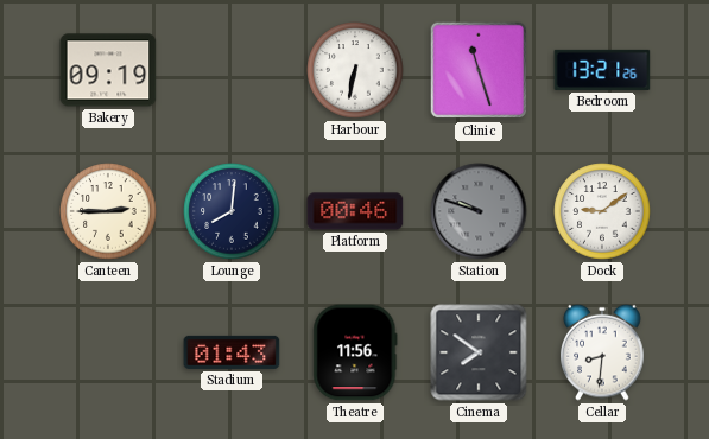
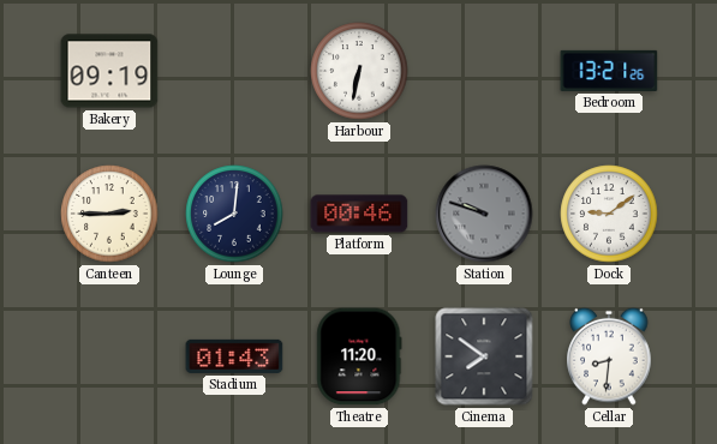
Clinic: 11:27 -> none (479, 70)
Theatre: 11:56 -> 11:20 (359, 356)
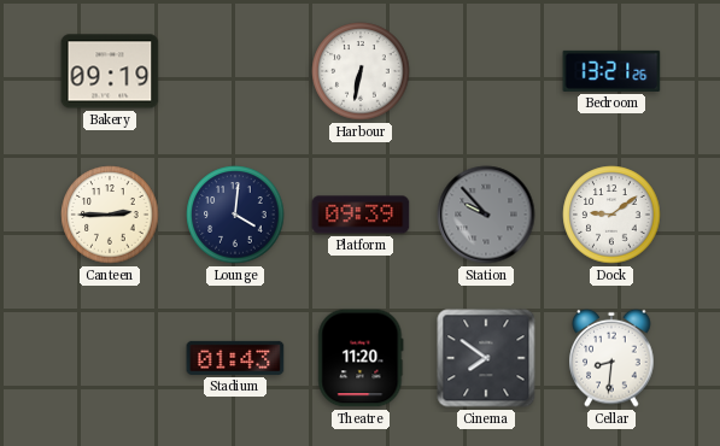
Lounge: 8:01 -> 4:01 (235, 215)
Platform: 00:46 -> 09:39 (361, 215)
Station: 9:48 -> 9:53 (486, 215)
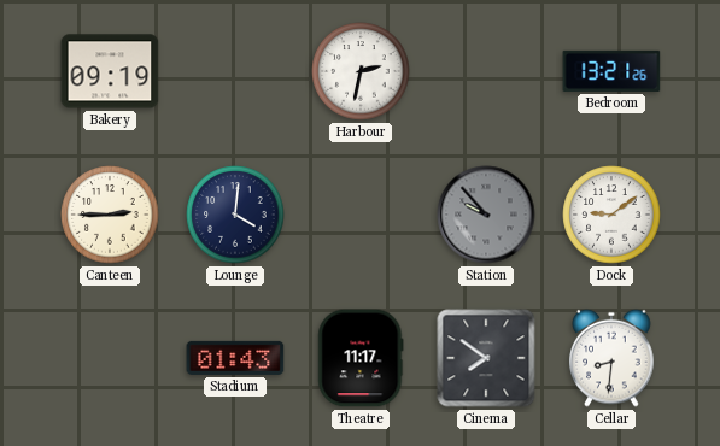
Harbour: 6:32 -> 2:32 (361, 71)
Platform: 09:39 -> none (361, 215)
Theatre: 11:20 -> 11:17 (361, 358)
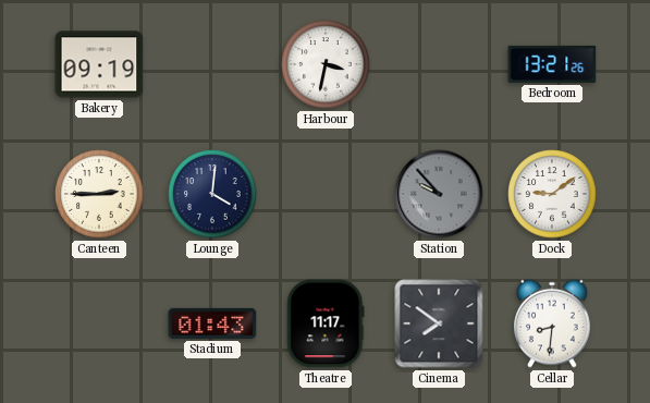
Harbour: 2:32 -> 3:32 (326, 64)
